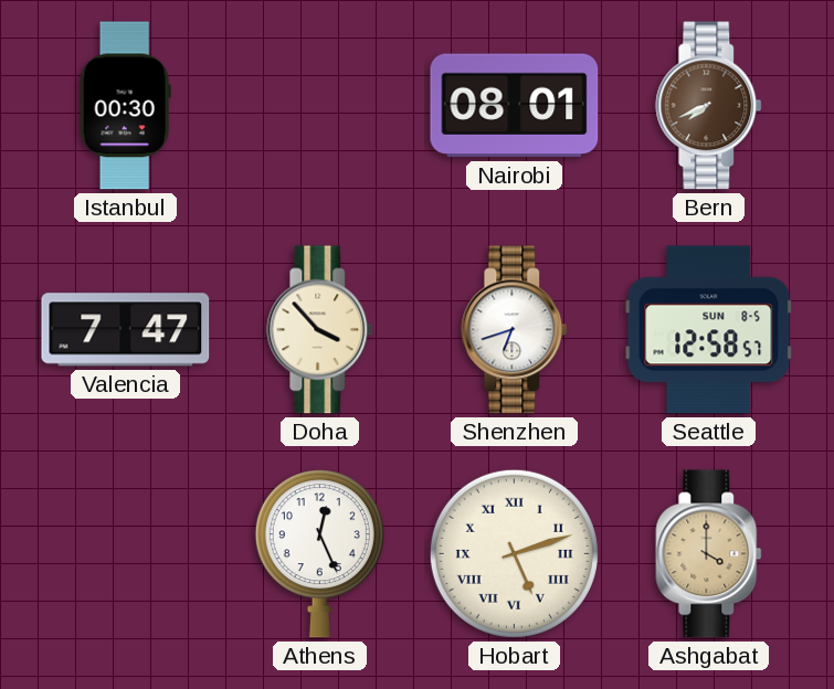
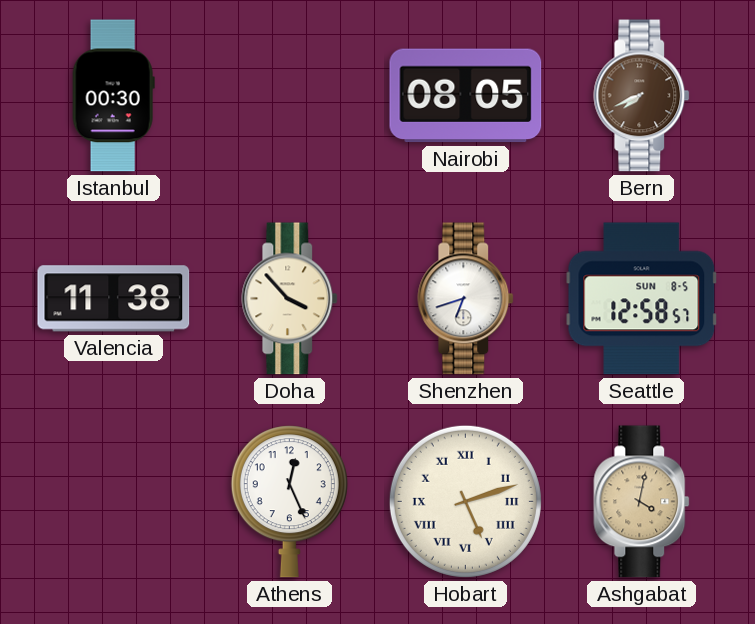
Nairobi: 08:01 -> 08:05 (466, 96)
Valencia: 7:47 -> 11:38 (114, 299)
Ashgabat: 4:00 -> 4:02 (642, 502)
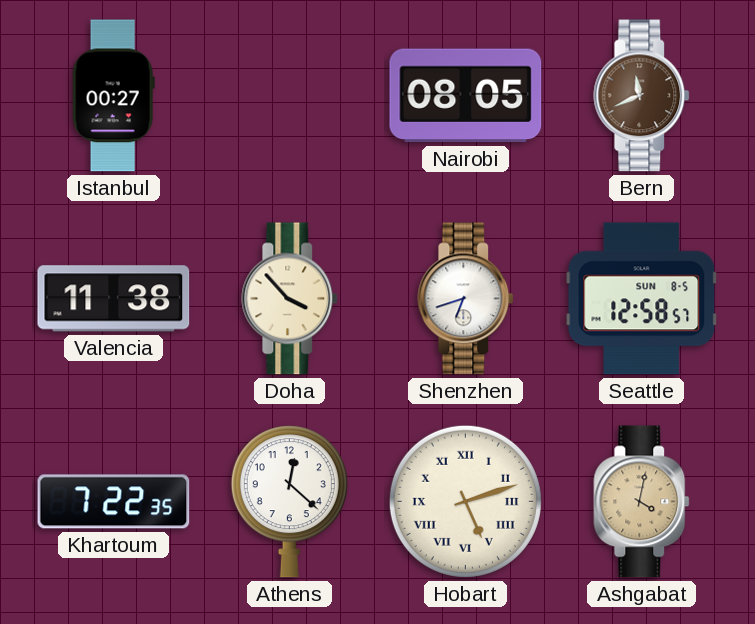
Istanbul: 00:30 -> 00:27 (113, 96)
Bern: 7:41 -> 11:41 (642, 96)
Khartoum: none -> 7:22 (114, 502)
Athens: 12:26 -> 12:22 (289, 502)
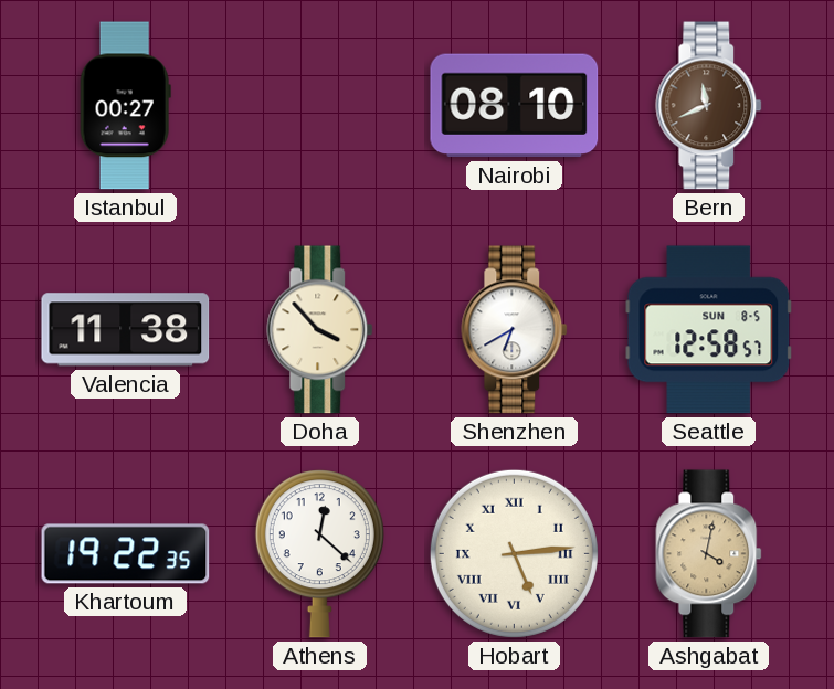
Nairobi: 08:05 -> 08:10 (515, 106)
Shenzhen: 6:42 -> 6:40 (515, 330)
Khartoum: 7:22 -> 19:22 (126, 554)
Hobart: 5:12 -> 5:14 (514, 553)
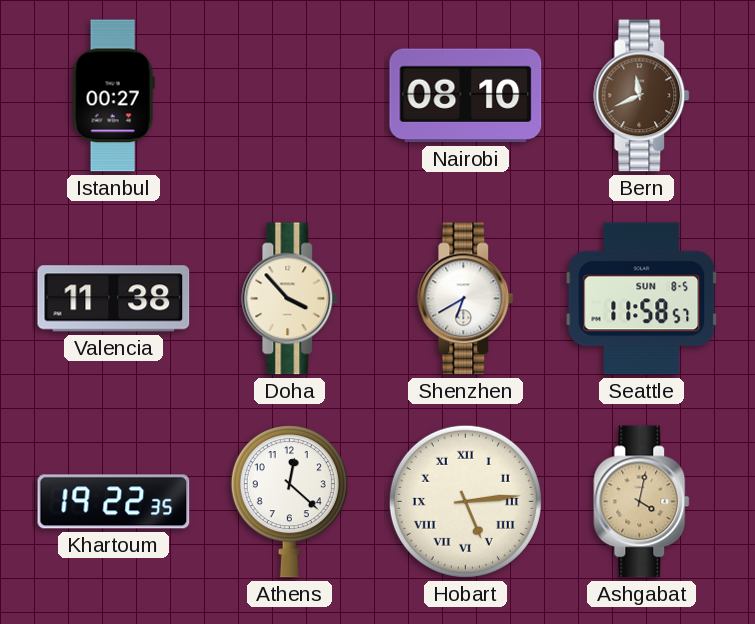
Seattle: 12:58 -> 11:58 (642, 299)
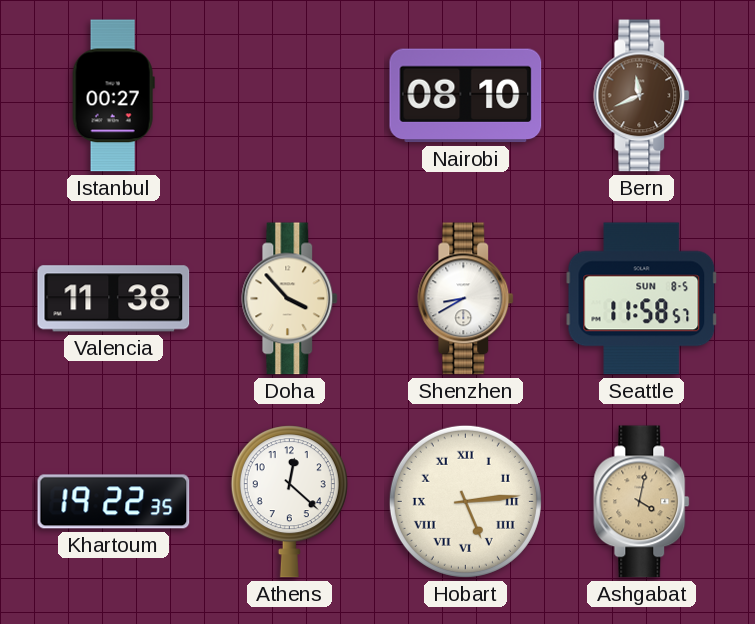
Shenzhen: 6:40 -> 8:40 (466, 299)
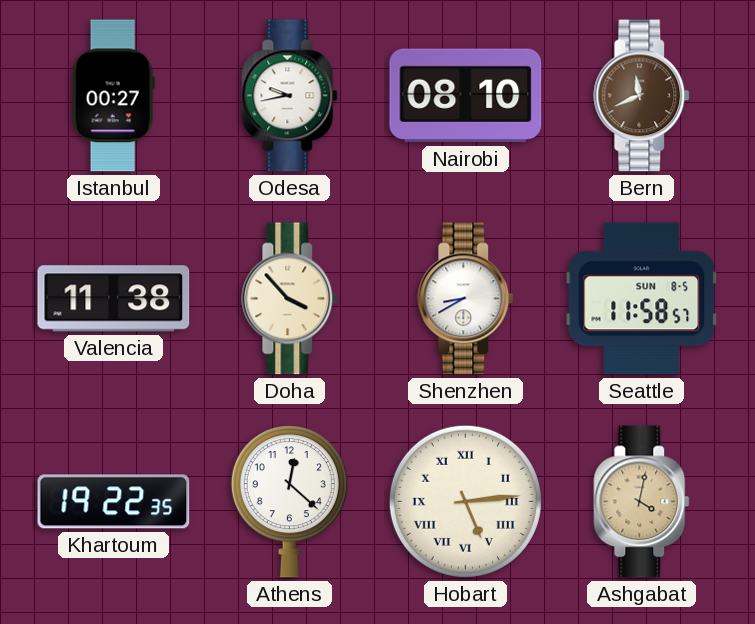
Odesa: none -> 9:43 (290, 96)
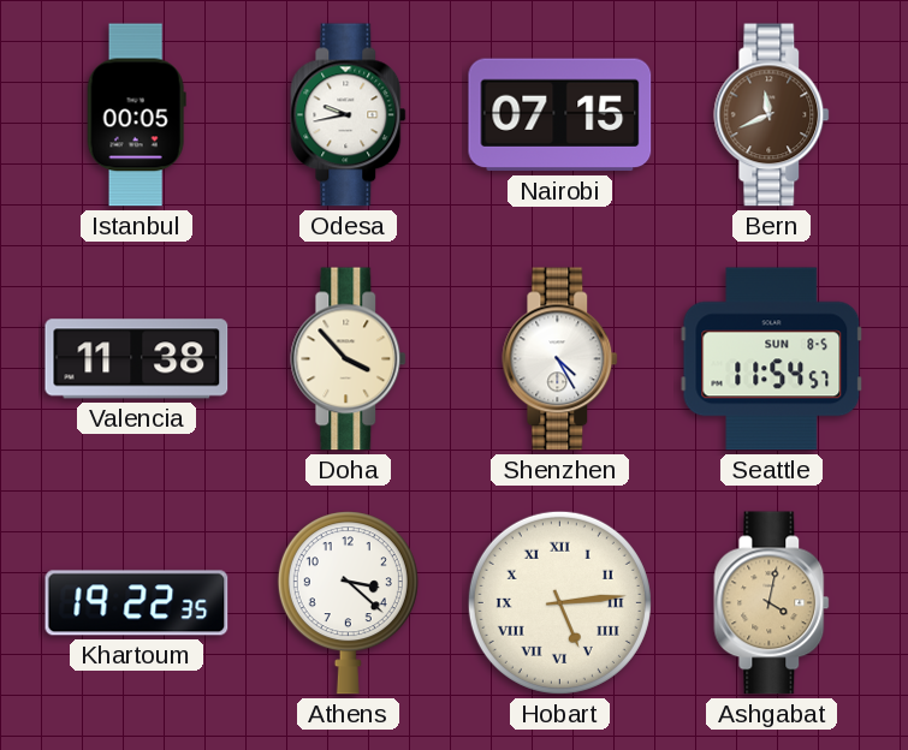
Istanbul: 00:27 -> 00:05 (136, 115)
Nairobi: 08:10 -> 07:15 (560, 115)
Shenzhen: 8:40 -> 4:25 (560, 359)
Seattle: 11:58 -> 11:54 (772, 359)
Athens: 12:22 -> 3:22 (348, 603)
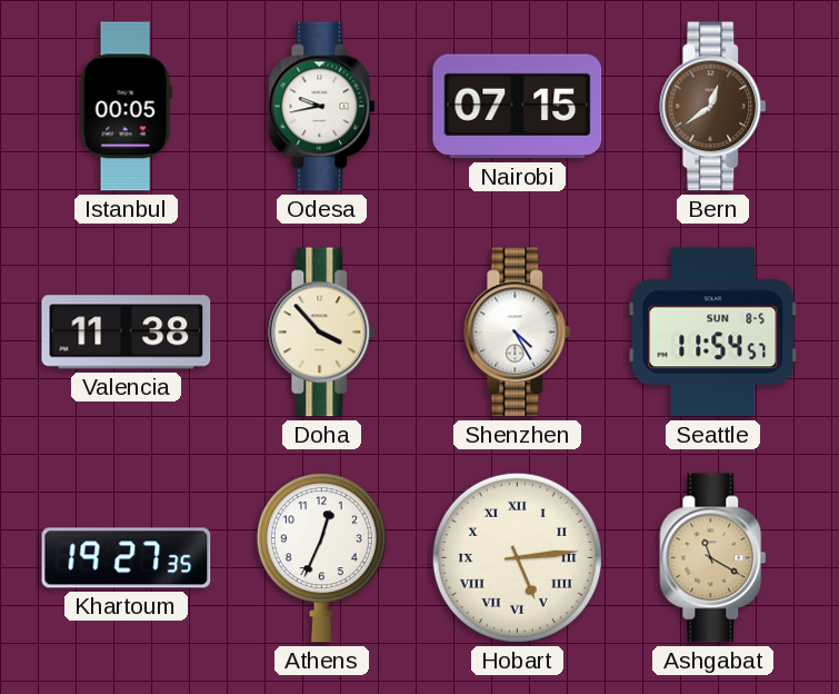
Bern: 11:41 -> 12:39 (713, 107)
Khartoum: 19:22 -> 19:27 (127, 558)
Athens: 3:22 -> 12:34 (321, 558)
Ashgabat: 4:02 -> 11:20 (713, 558)
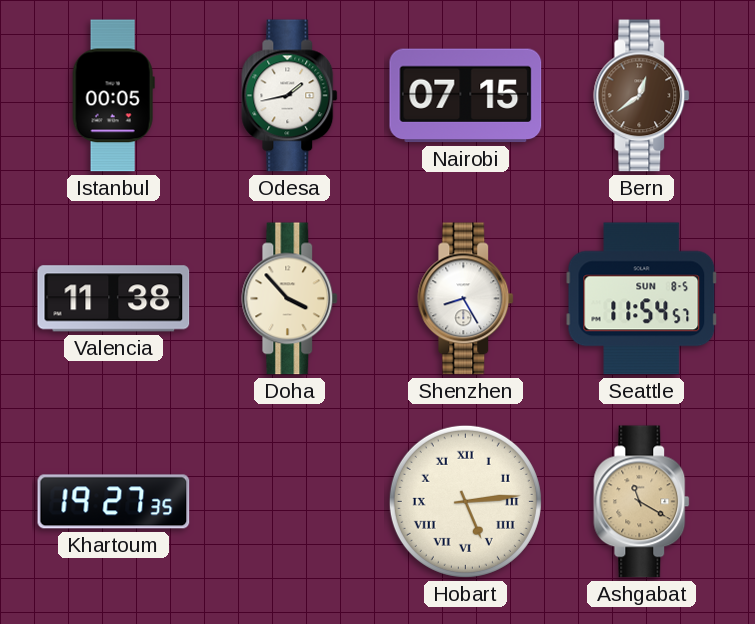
Odesa: 9:43 -> 1:43 (290, 96)
Shenzhen: 4:25 -> 8:25 (466, 299)
Athens: 12:34 -> none (321, 558)
